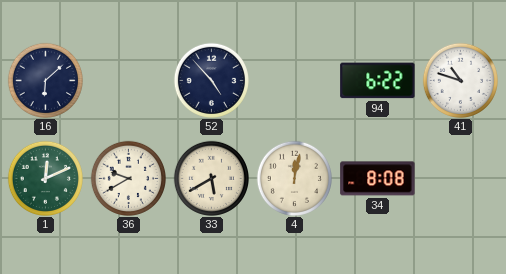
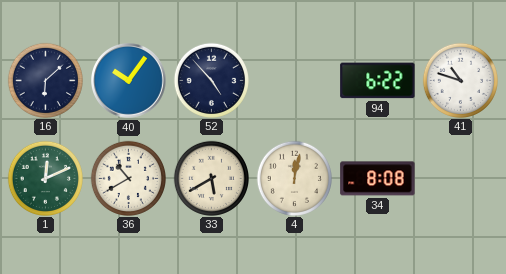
40: none -> 10:06 (129, 81)
36: 9:40 -> 10:40 (128, 178)
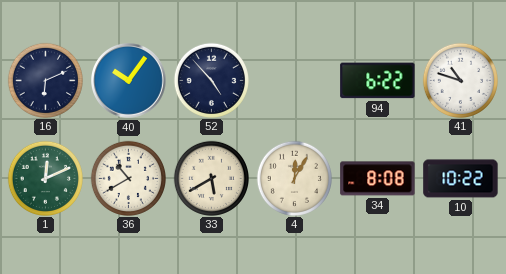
16: 6:08 -> 6:11 (45, 80)
4: 12:02 -> 12:05 (294, 178)
10: none -> 10:22 (461, 179)
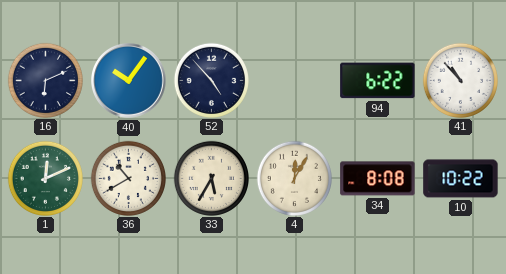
41: 10:48 -> 10:53 (460, 80)
33: 5:40 -> 5:35 (211, 178)
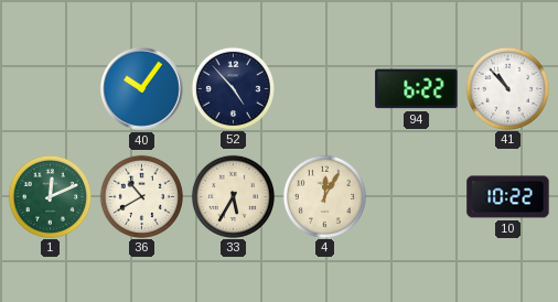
16: 6:11 -> none (45, 80)
34: 8:08 -> none (378, 179)
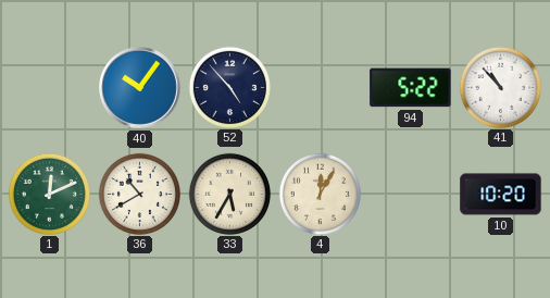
94: 6:22 -> 5:22 (411, 88)
10: 10:22 -> 10:20 (501, 195)
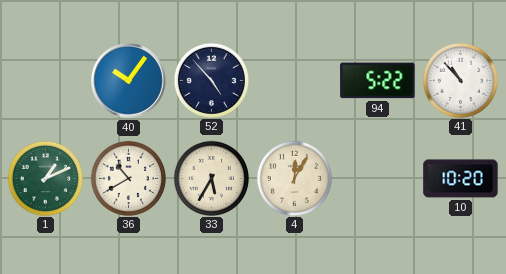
1: 12:11 -> 1:11 (45, 178)
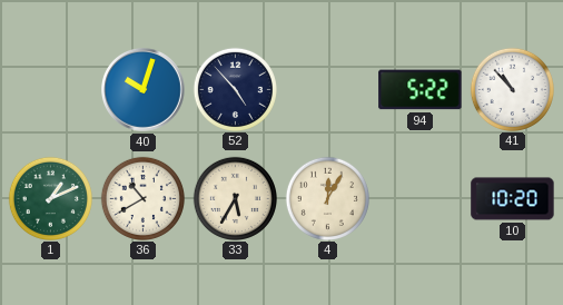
40: 10:06 -> 10:03 (144, 90)
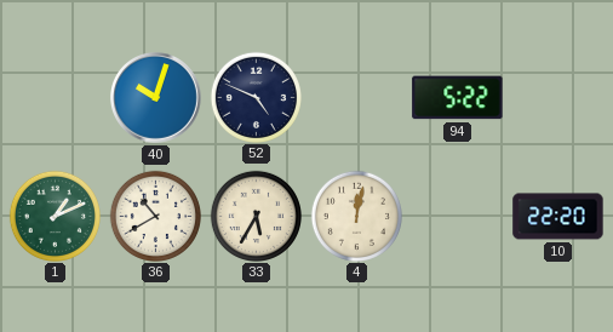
52: 4:53 -> 4:49 (256, 97)
41: 10:53 -> none (512, 89)
4: 12:05 -> 12:02 (356, 216)
10: 10:20 -> 22:20 (558, 217)
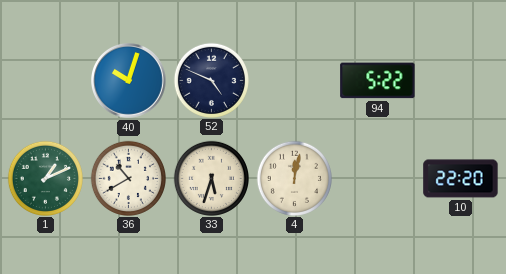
33: 5:35 -> 5:33 (211, 178)
